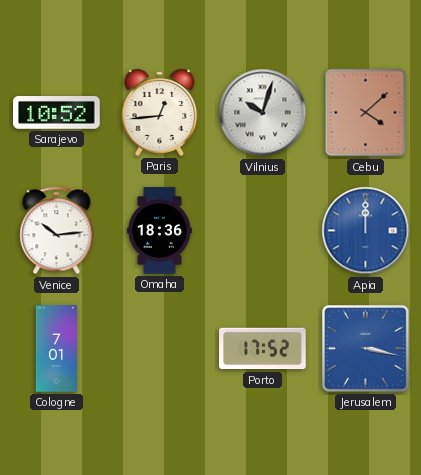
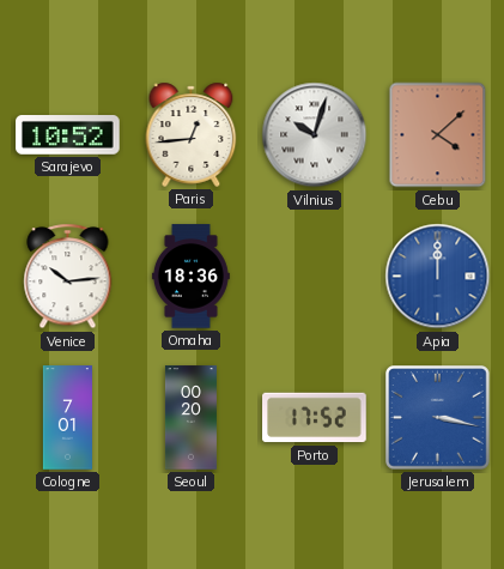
Seoul: none -> 00:20 (190, 418)
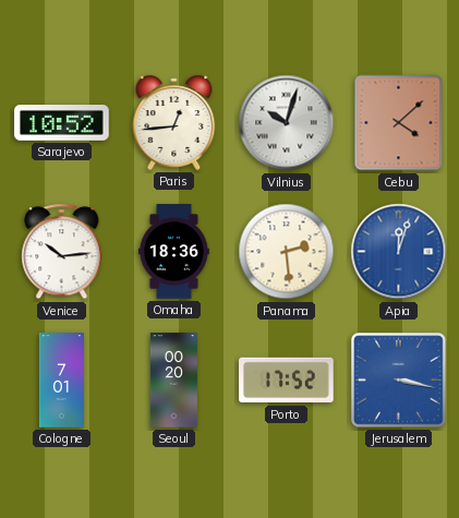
Panama: none -> 2:29 (287, 252)
Apia: 12:00 -> 12:03 (399, 252)
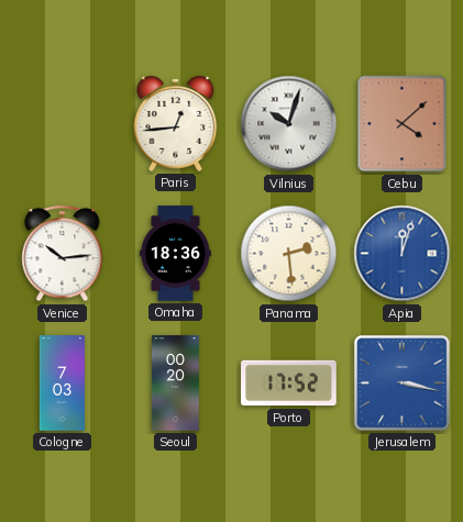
Sarajevo: 10:52 -> none (62, 123)
Cologne: 7:01 -> 7:03 (62, 384)
